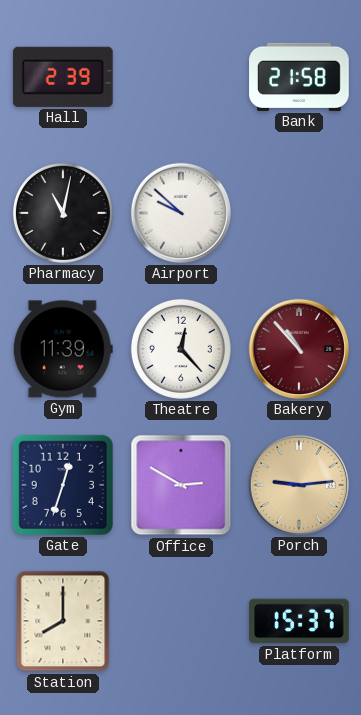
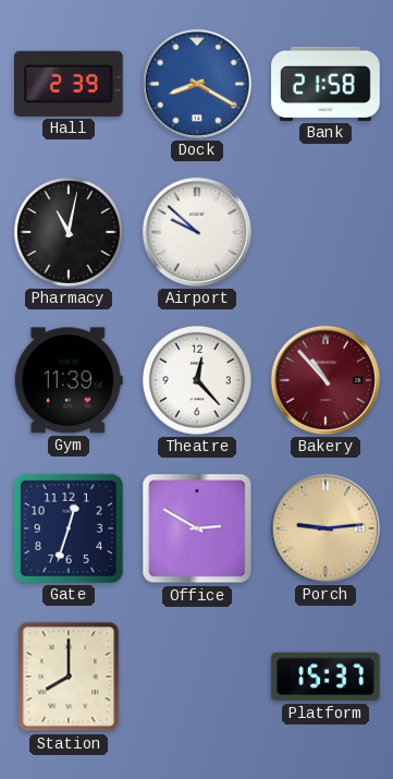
Dock: none -> 8:20 (197, 84)
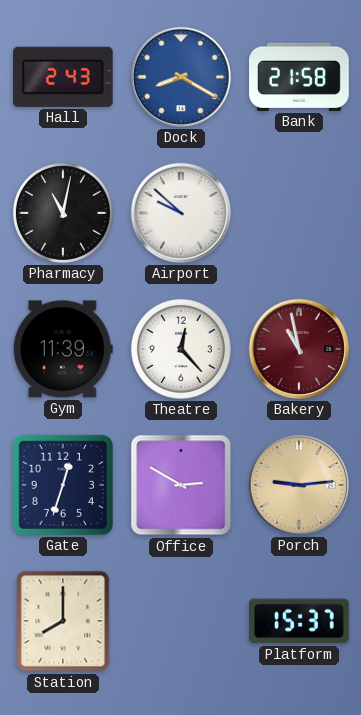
Hall: 2:39 -> 2:43 (63, 77)
Bakery: 10:53 -> 10:58 (299, 349)
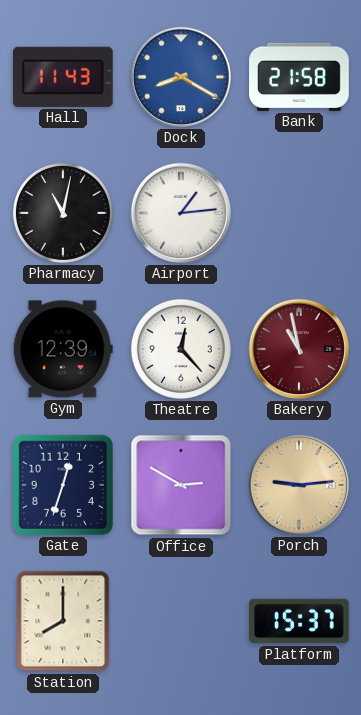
Hall: 2:43 -> 11:43 (63, 77)
Airport: 9:52 -> 1:14 (181, 213)
Gym: 11:39 -> 12:39 (63, 349)
